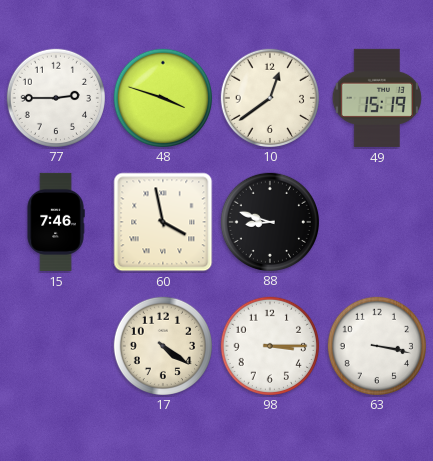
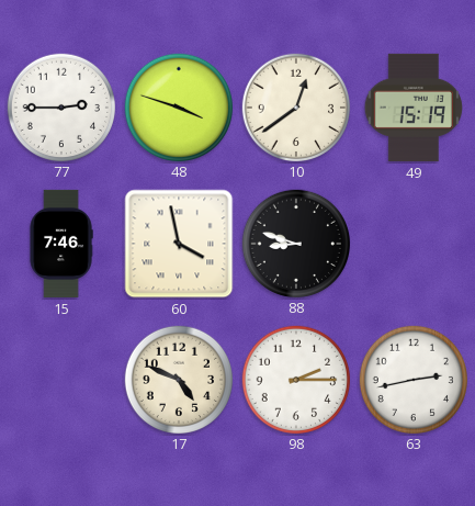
17: 4:21 -> 4:49 (178, 379)
98: 3:15 -> 2:15 (295, 379)
63: 3:17 -> 2:43 (412, 379)
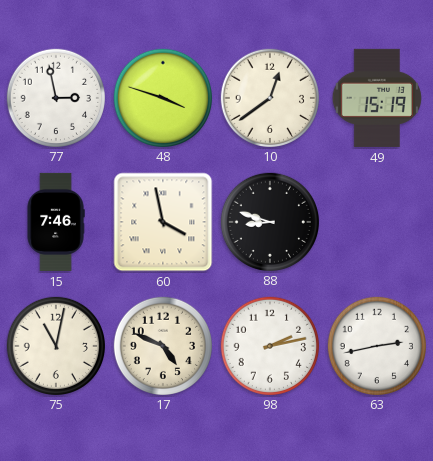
77: 2:45 -> 2:58 (55, 97)
75: none -> 11:02 (55, 345)
98: 2:15 -> 2:13 (269, 345)
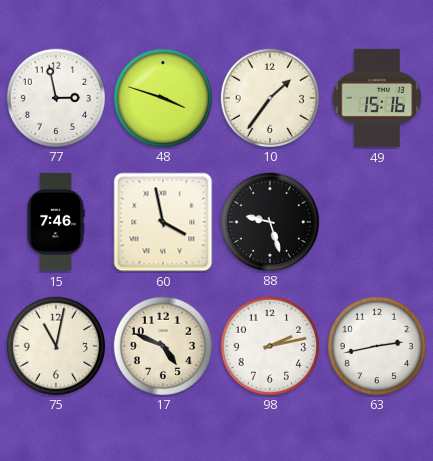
10: 12:39 -> 1:36 (269, 97)
49: 15:19 -> 15:16 (376, 98)
88: 8:48 -> 9:27 (269, 221)
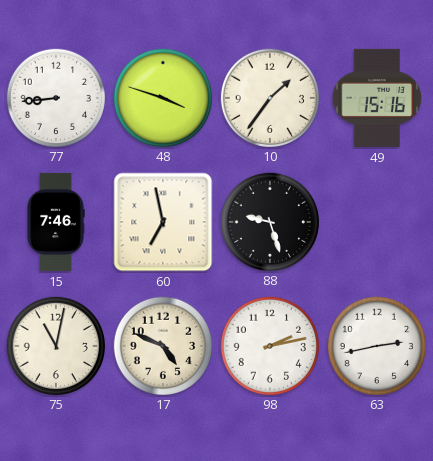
77: 2:58 -> 8:44 (55, 97)
60: 3:58 -> 6:58 (163, 222)
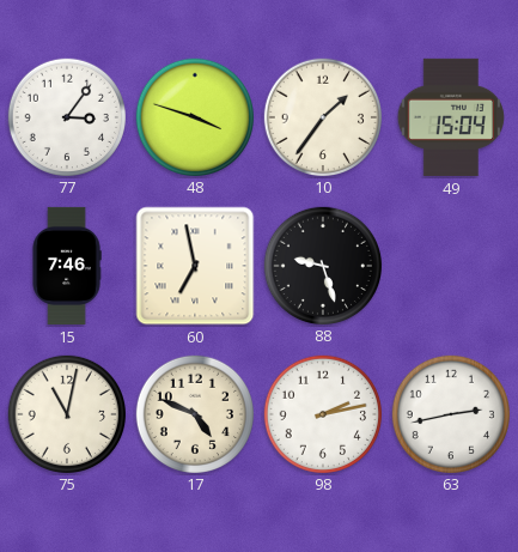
77: 8:44 -> 3:06 (66, 116)
49: 15:16 -> 15:04 (450, 117)
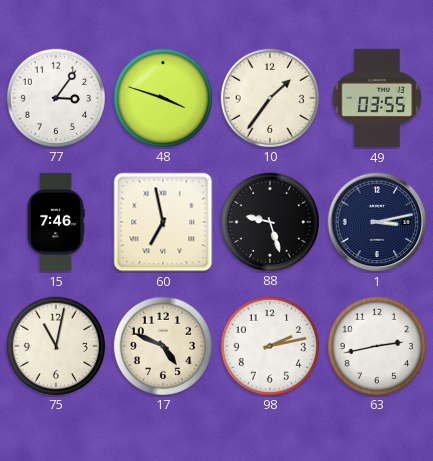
49: 15:04 -> 03:55 (376, 98)
1: none -> 3:13 (377, 222)
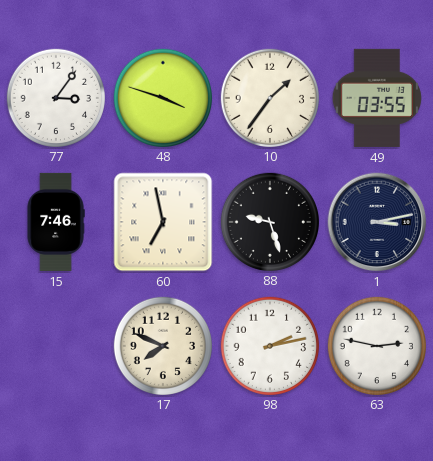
75: 11:02 -> none (55, 345)
17: 4:49 -> 7:49 (162, 345)
63: 2:43 -> 2:47 (376, 345)
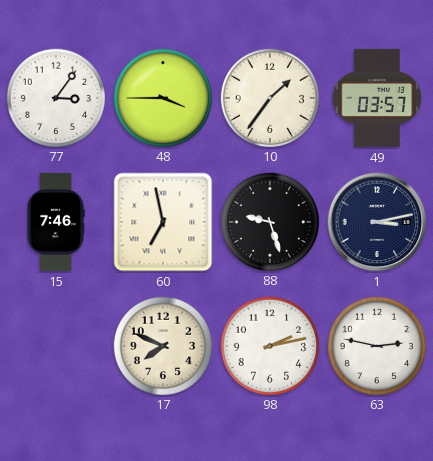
48: 3:48 -> 3:45 (162, 97)
49: 03:55 -> 03:57 (376, 98)
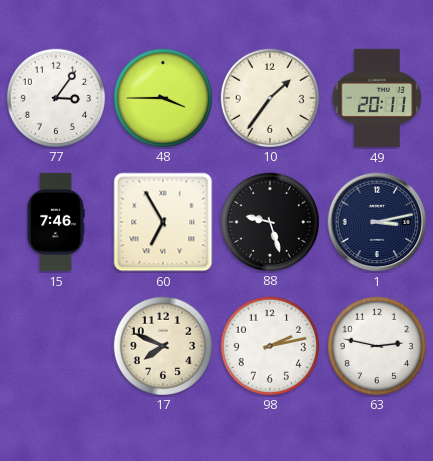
49: 03:57 -> 20:11 (376, 98)
60: 6:58 -> 6:55 (163, 222)
